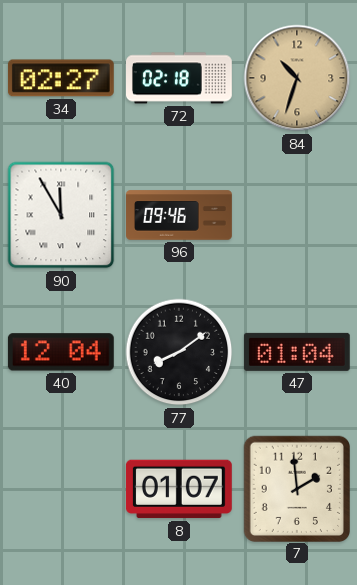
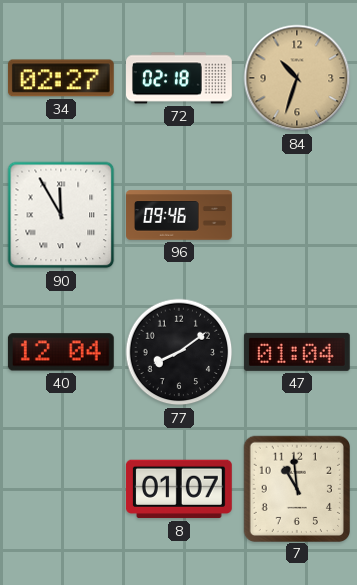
7: 1:59 -> 10:59 (296, 488)
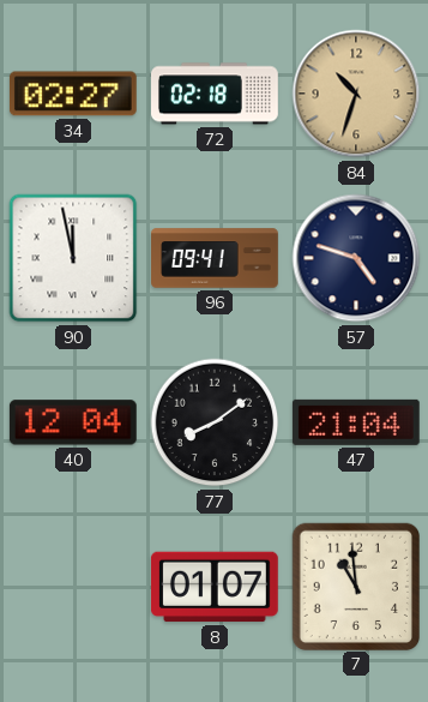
90: 11:55 -> 11:58 (73, 258)
96: 09:46 -> 09:41 (215, 258)
57: none -> 4:48 (356, 258)
47: 01:04 -> 21:04 (356, 422)
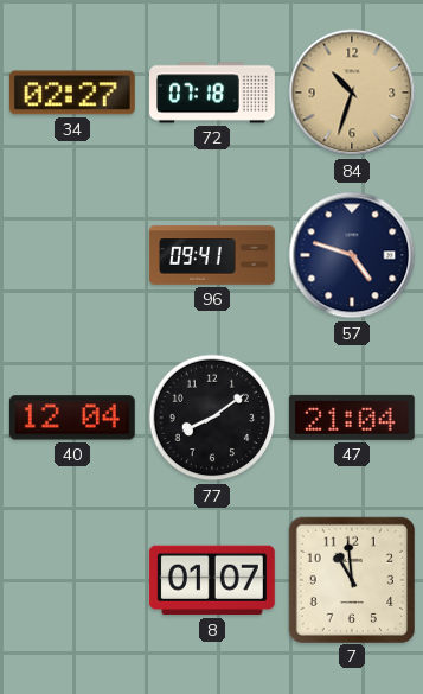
72: 02:18 -> 07:18 (213, 93)
90: 11:58 -> none (73, 258)
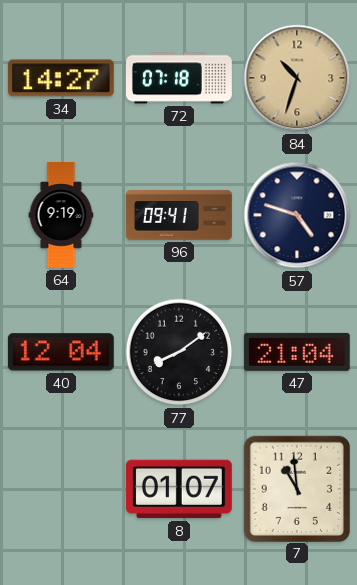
34: 02:27 -> 14:27 (61, 78)
64: none -> 9:19 (61, 215)
